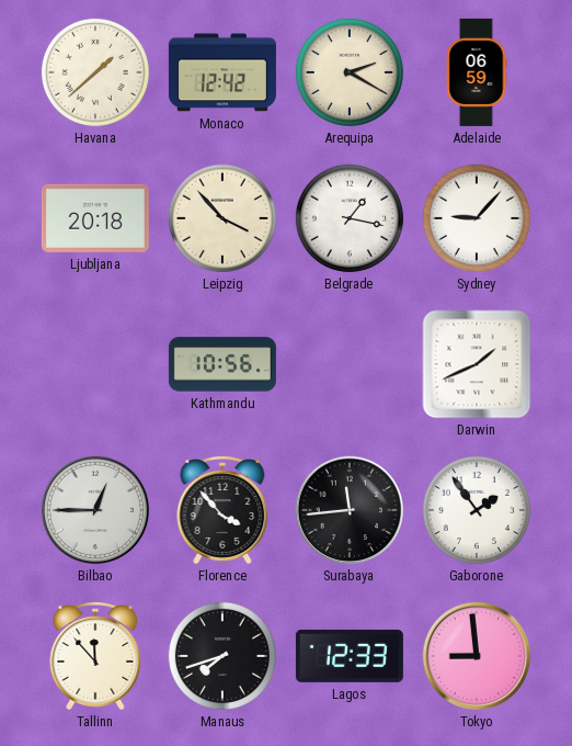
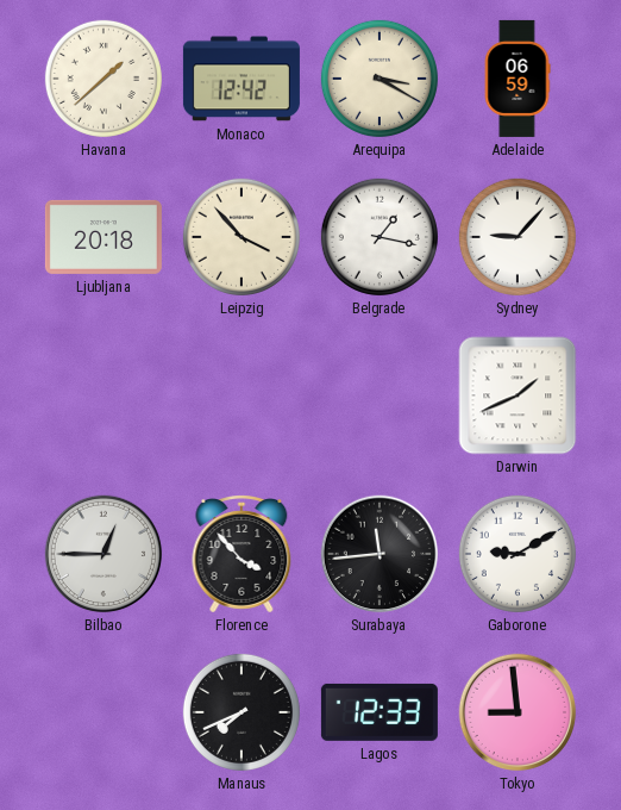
Arequipa: 2:20 -> 3:20 (379, 79)
Kathmandu: 10:56 -> none (222, 364)
Gaborone: 1:54 -> 9:10 (517, 554)
Tallinn: 11:53 -> none (95, 656)
Manaus: 7:42 -> 7:41 (241, 712)
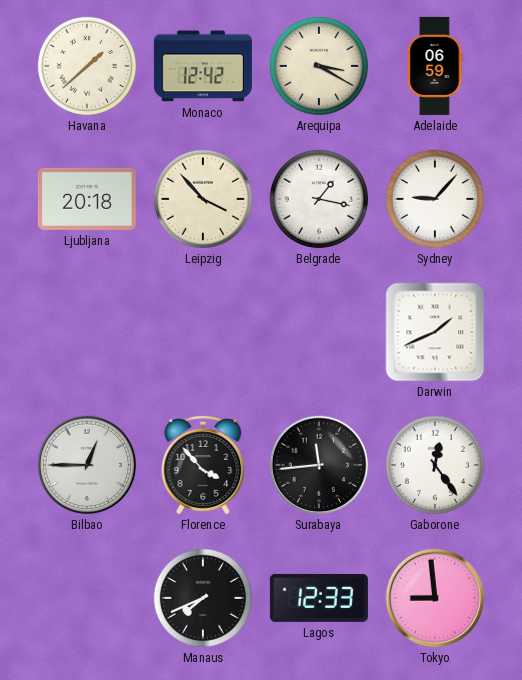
Gaborone: 9:10 -> 12:24 (435, 465)
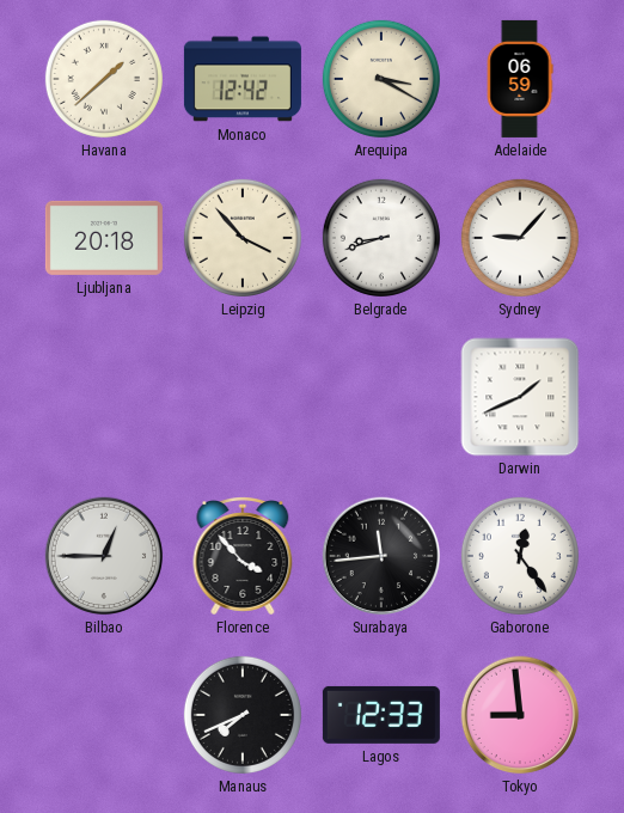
Belgrade: 1:17 -> 8:42 (381, 238)
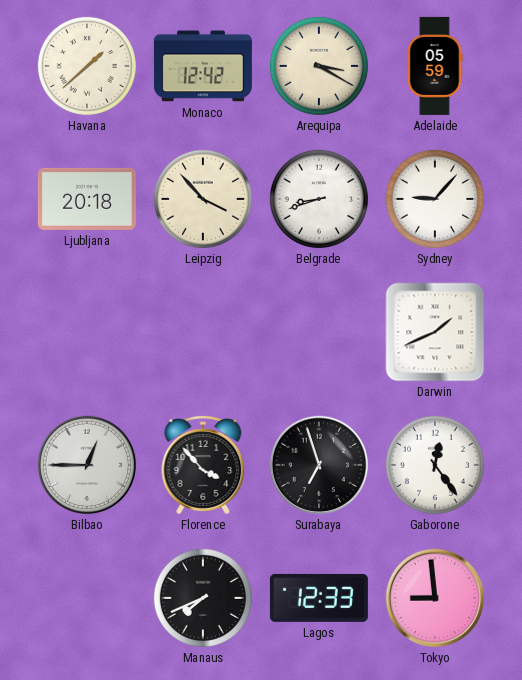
Adelaide: 06:59 -> 05:59 (435, 66)
Surabaya: 11:44 -> 6:57 (319, 465)
